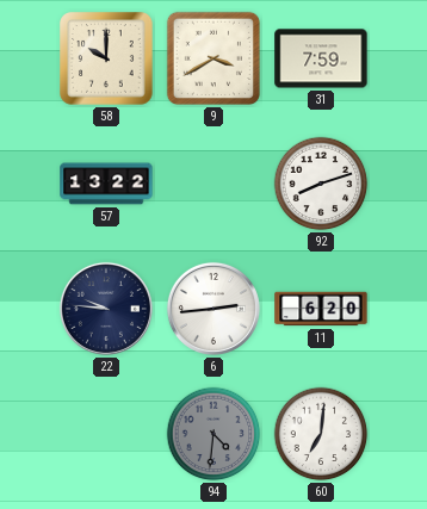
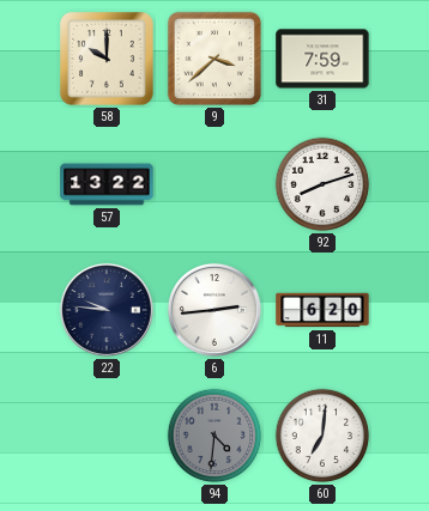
9: 3:40 -> 3:38 (214, 59)
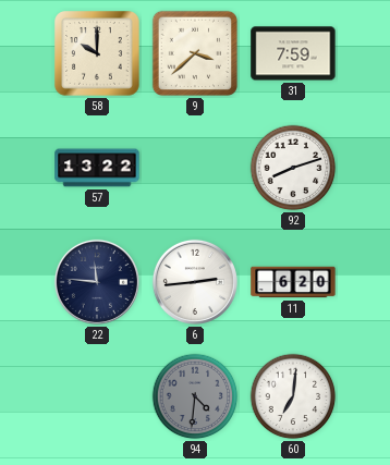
22: 9:46 -> 11:46 (97, 282)
